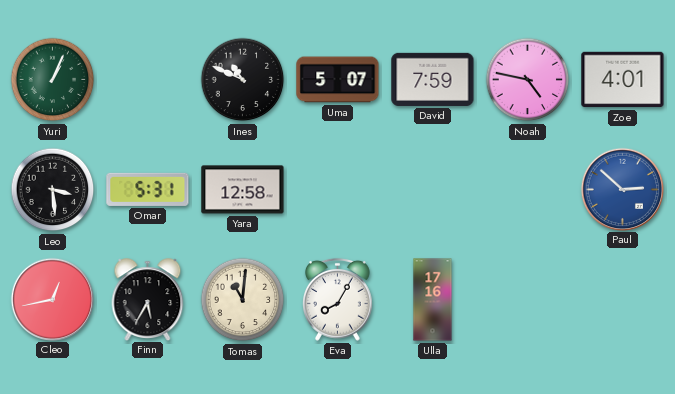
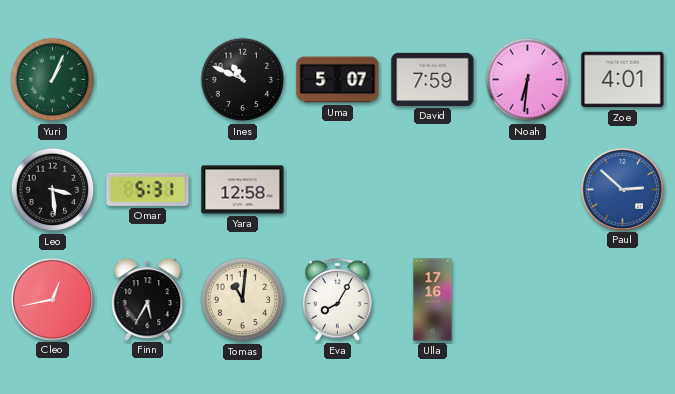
Noah: 4:47 -> 6:31 (528, 80)
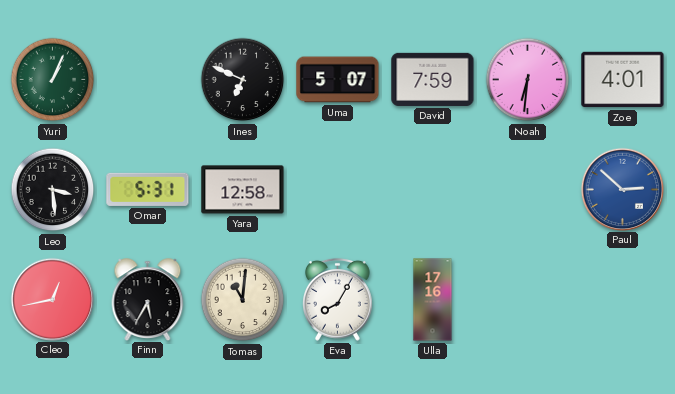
Ines: 10:49 -> 6:49 (243, 80)
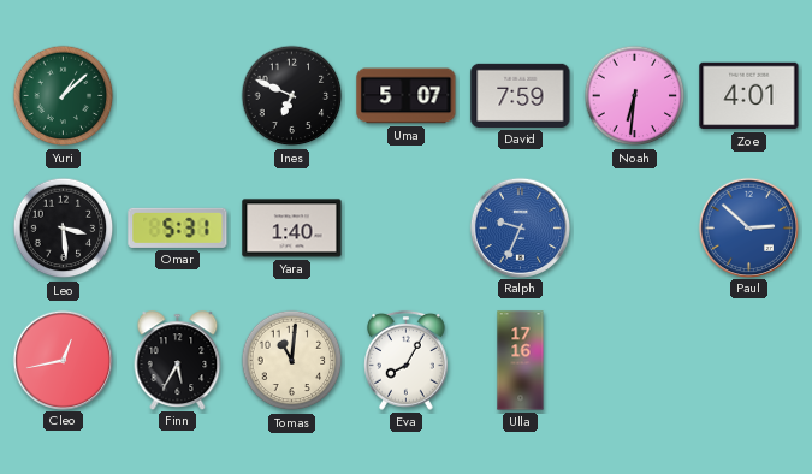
Yuri: 1:04 -> 1:08 (64, 96)
Yara: 12:58 -> 1:40 (292, 229)
Ralph: none -> 9:34 (520, 227)
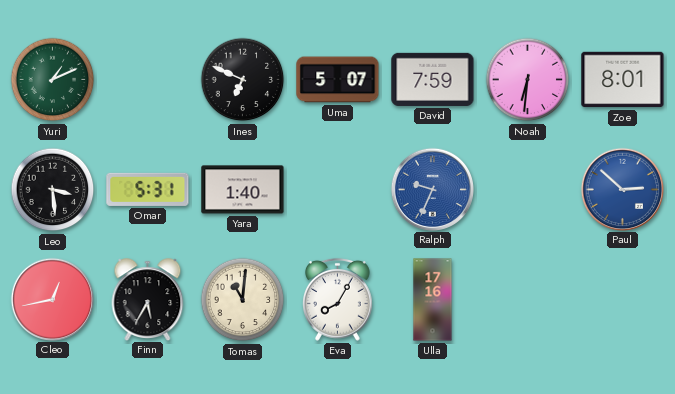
Yuri: 1:08 -> 1:11 (53, 80)
Zoe: 4:01 -> 8:01 (623, 80)
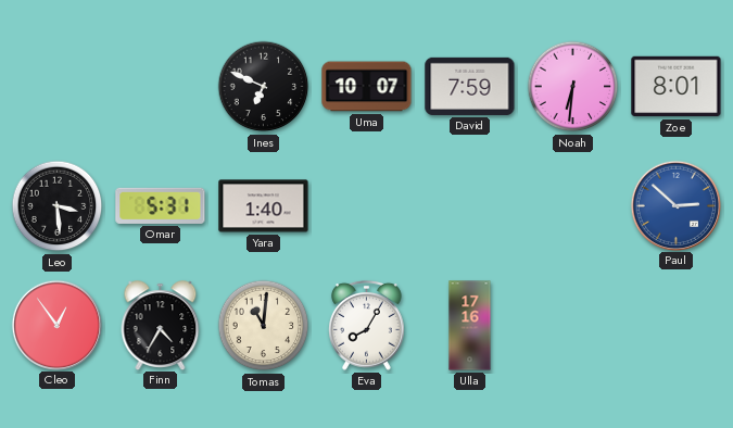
Yuri: 1:11 -> none (53, 80)
Uma: 5:07 -> 10:07 (367, 87)
Ralph: 9:34 -> none (432, 189)
Cleo: 12:43 -> 12:54 (56, 325)
Finn: 5:35 -> 4:35 (161, 325)
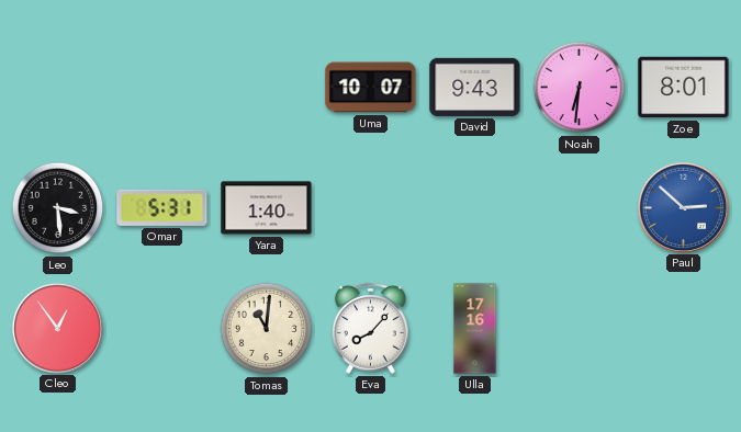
Ines: 6:49 -> none (264, 87)
David: 7:59 -> 9:43 (475, 87)
Finn: 4:35 -> none (161, 325)
Eva: 8:05 -> 8:07 (371, 328)
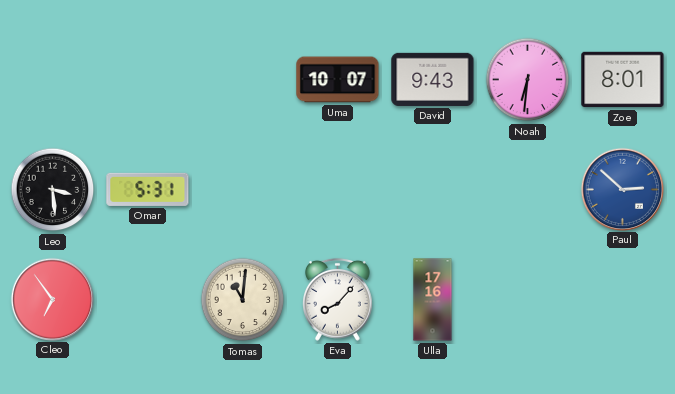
Yara: 1:40 -> none (267, 208)
Cleo: 12:54 -> 6:54 (52, 299)
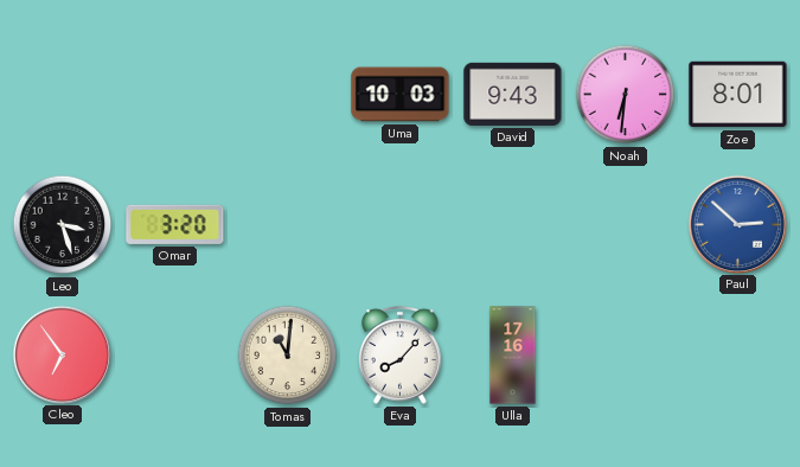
Uma: 10:07 -> 10:03 (401, 95)
Leo: 3:29 -> 3:27 (63, 225)
Omar: 5:31 -> 3:20 (175, 224)
